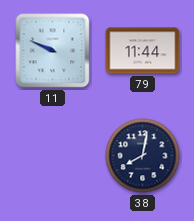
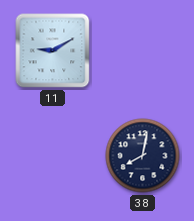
11: 9:49 -> 9:10 (53, 51)
79: 11:44 -> none (143, 51)
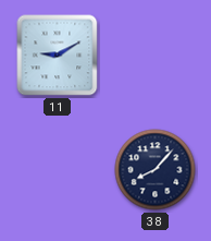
38: 8:02 -> 8:07 (156, 170)
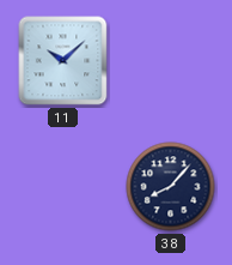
11: 9:10 -> 10:08 (63, 61)
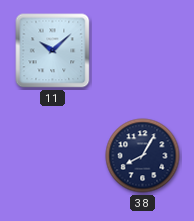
38: 8:07 -> 8:05 (143, 156)
